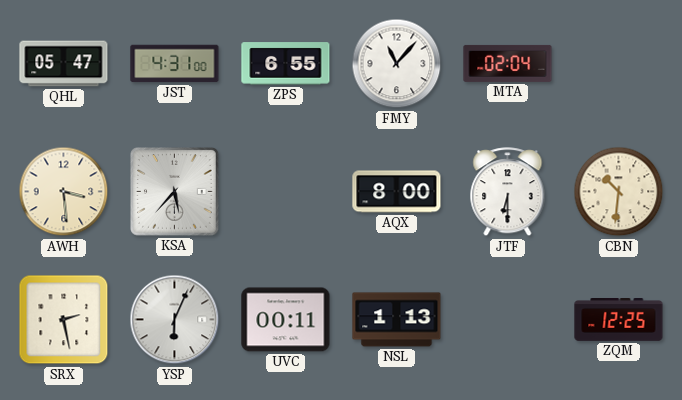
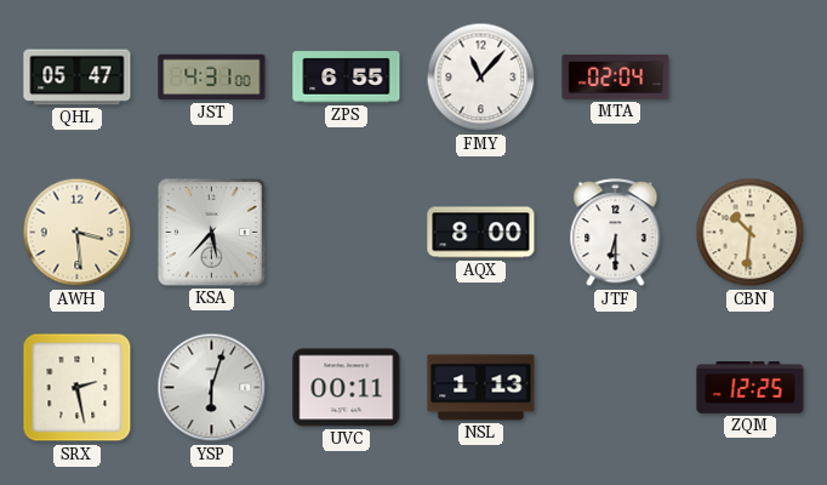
YSP: 6:04 -> 6:03 (212, 388)
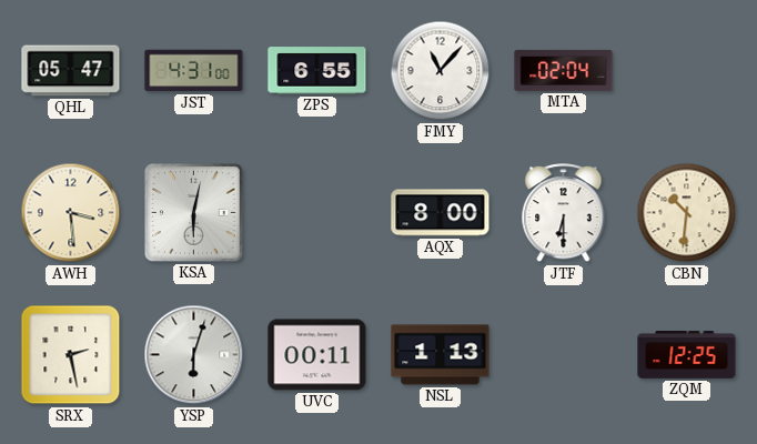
KSA: 5:37 -> 6:02 (194, 213)
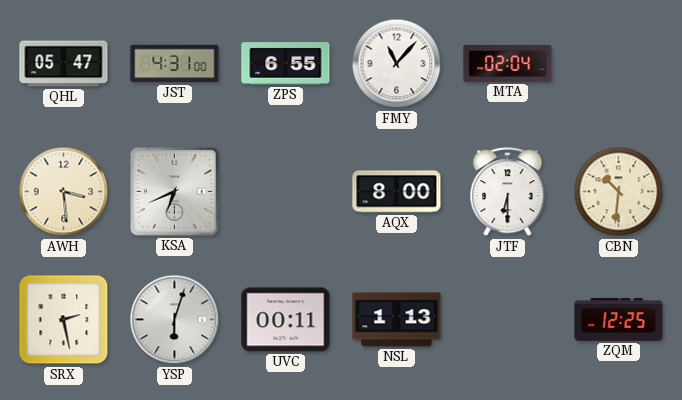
KSA: 6:02 -> 6:41 (175, 192)
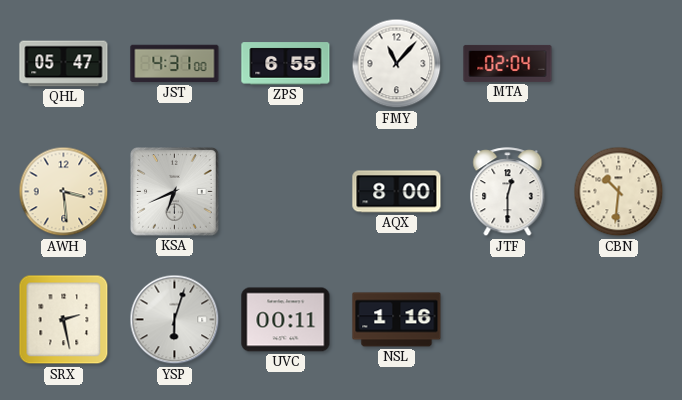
JTF: 6:30 -> 12:30 (508, 192)
NSL: 1:13 -> 1:16 (397, 320)
ZQM: 12:25 -> none (619, 320)
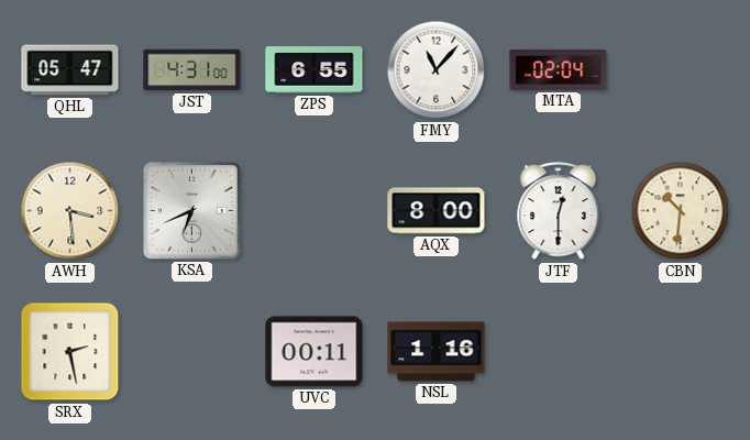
YSP: 6:03 -> none (175, 320)
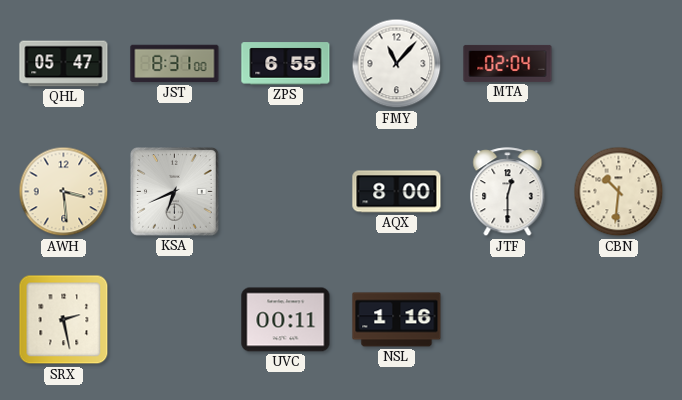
JST: 4:31 -> 8:31 (175, 64)
